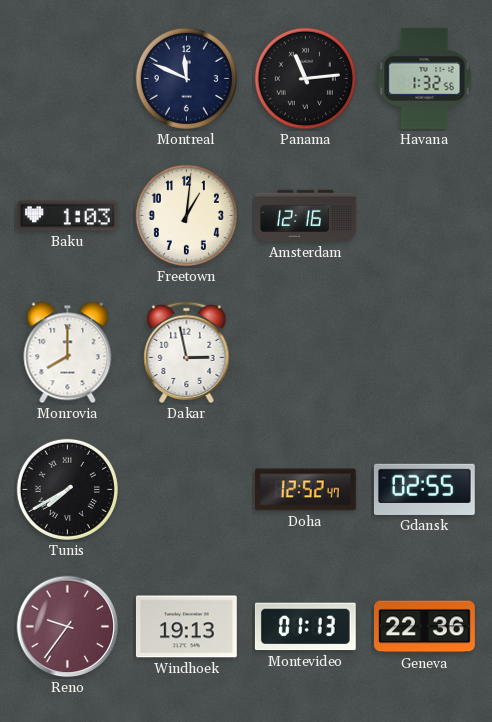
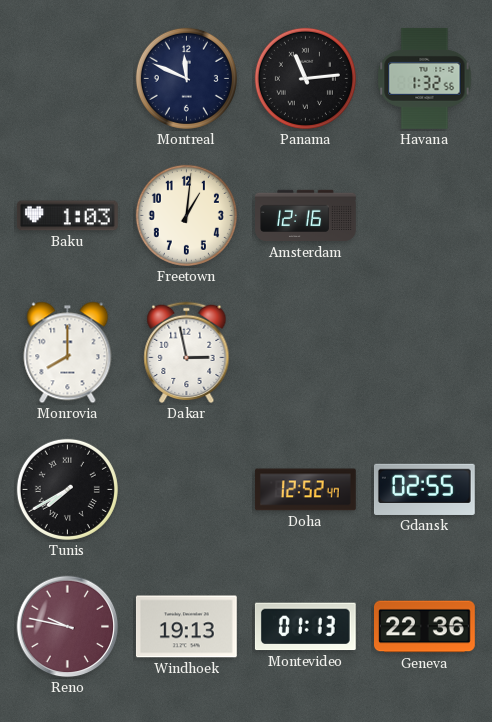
Reno: 9:36 -> 9:47 (68, 627)
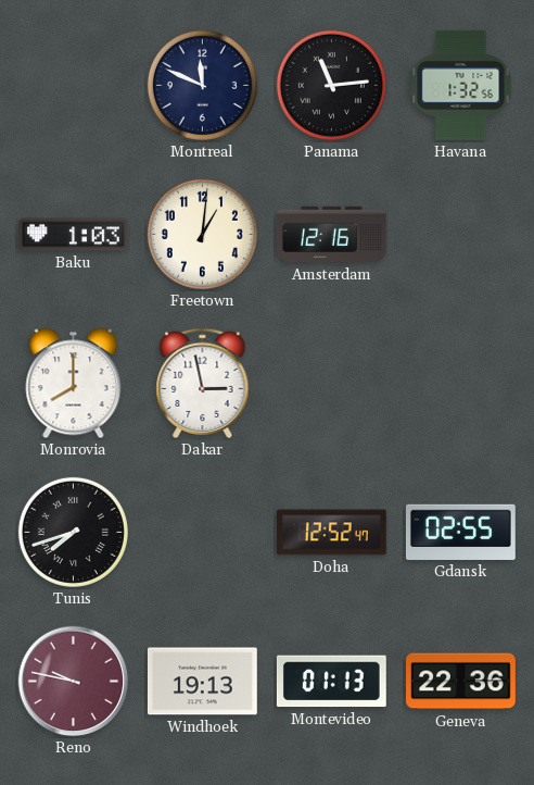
Tunis: 7:40 -> 7:42 (73, 532)
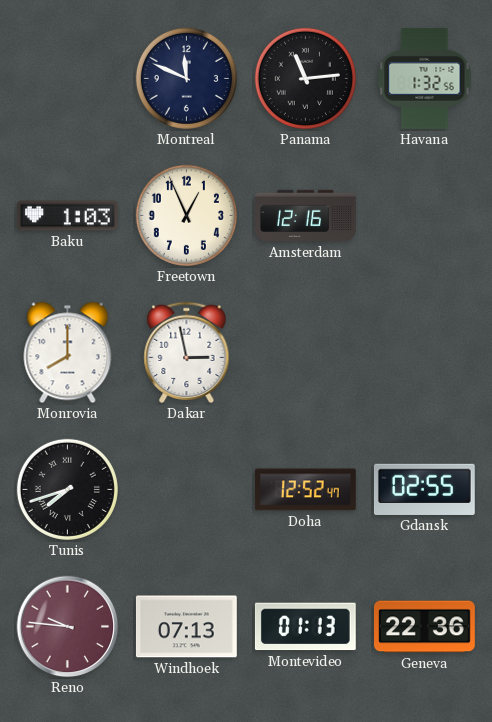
Freetown: 1:01 -> 12:56 (186, 215)
Reno: 9:47 -> 9:46 (68, 627)
Windhoek: 19:13 -> 07:13 (186, 627)
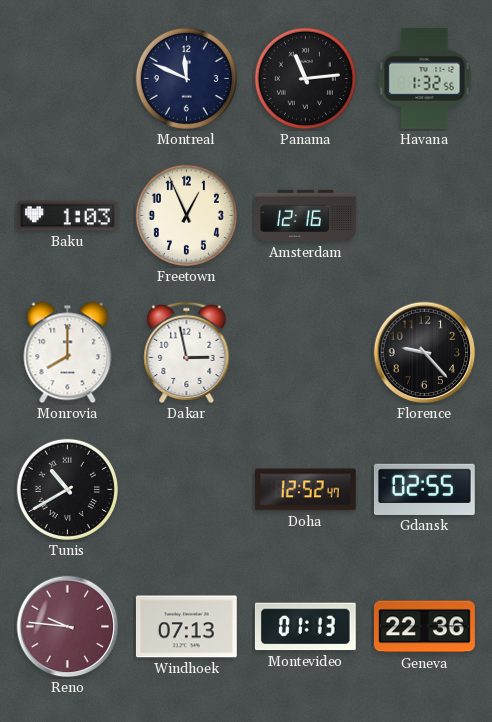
Florence: none -> 9:23 (425, 353)
Tunis: 7:42 -> 10:40 (67, 489)
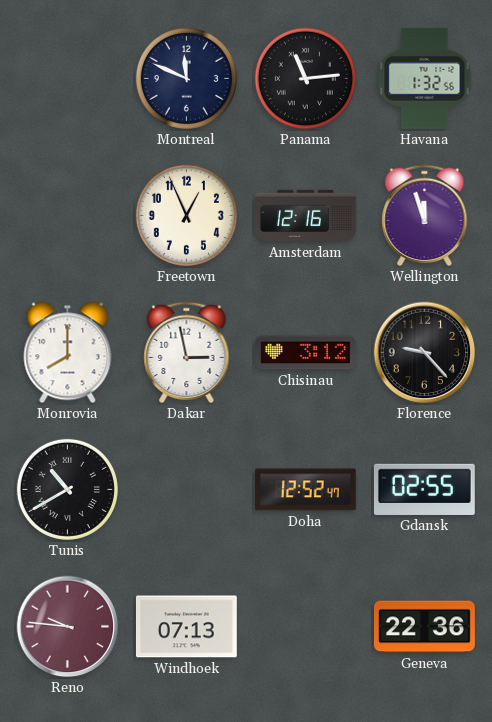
Baku: 1:03 -> none (67, 216)
Wellington: none -> 11:57 (425, 216)
Chisinau: none -> 3:12 (306, 353)
Montevideo: 01:13 -> none (305, 627)
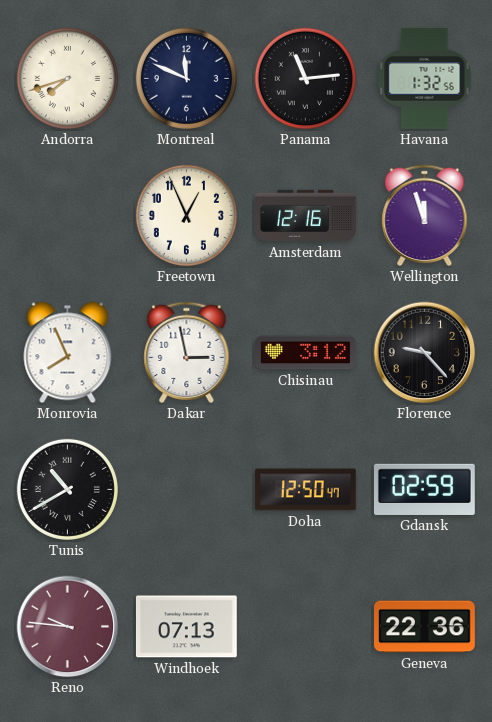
Andorra: none -> 7:42 (67, 78)
Monrovia: 8:00 -> 7:56 (68, 353)
Doha: 12:52 -> 12:50 (305, 490)
Gdansk: 02:55 -> 02:59 (424, 489)
